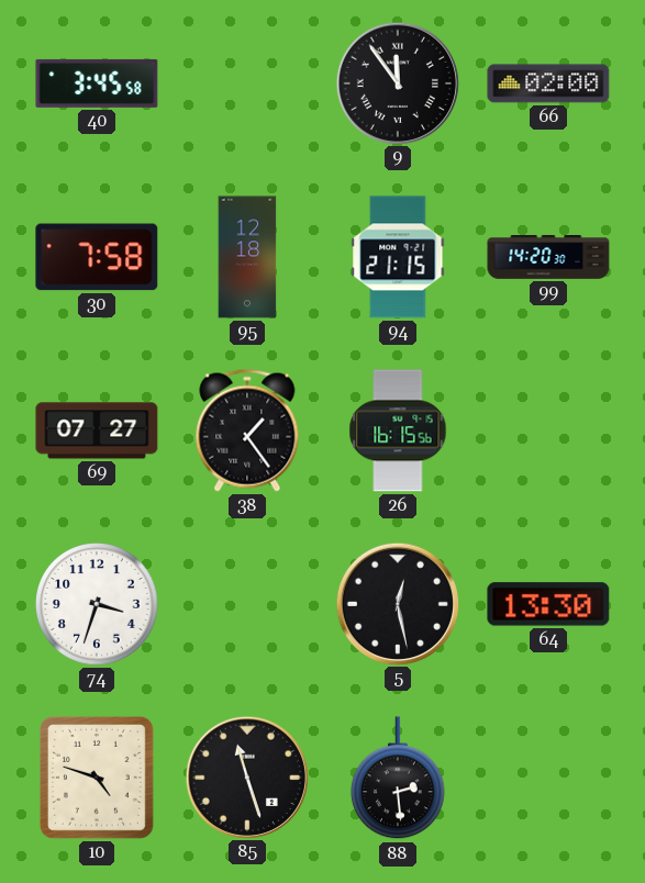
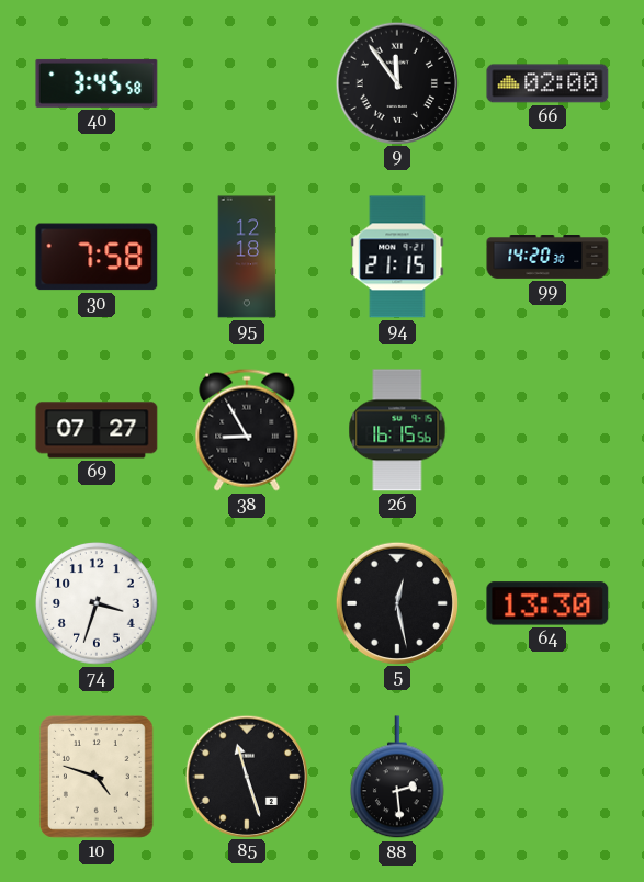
38: 1:24 -> 8:55 (247, 430)
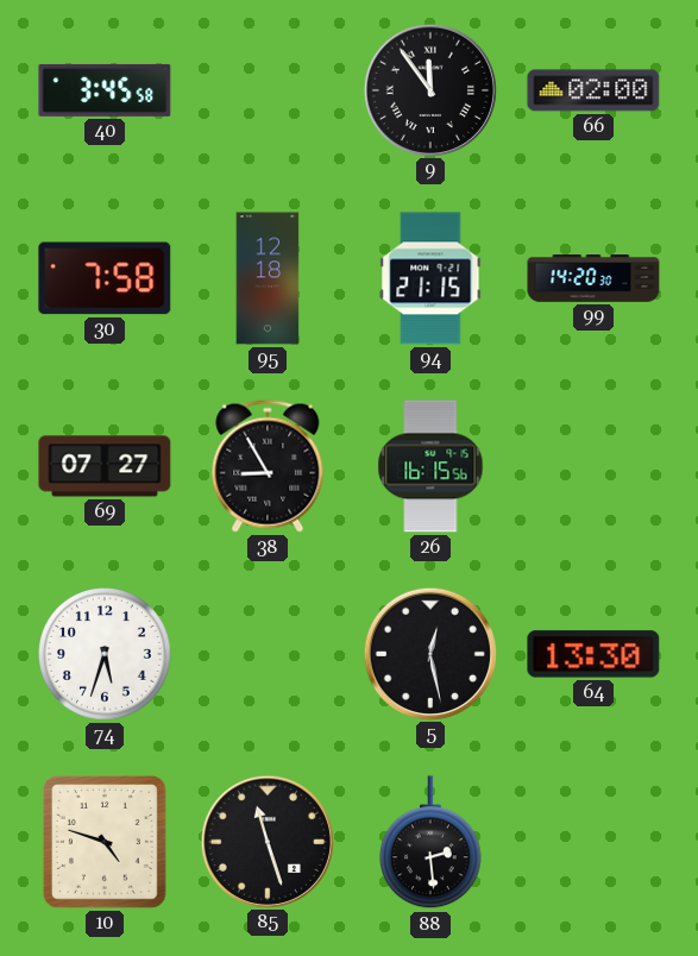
74: 3:33 -> 5:33 (105, 655)
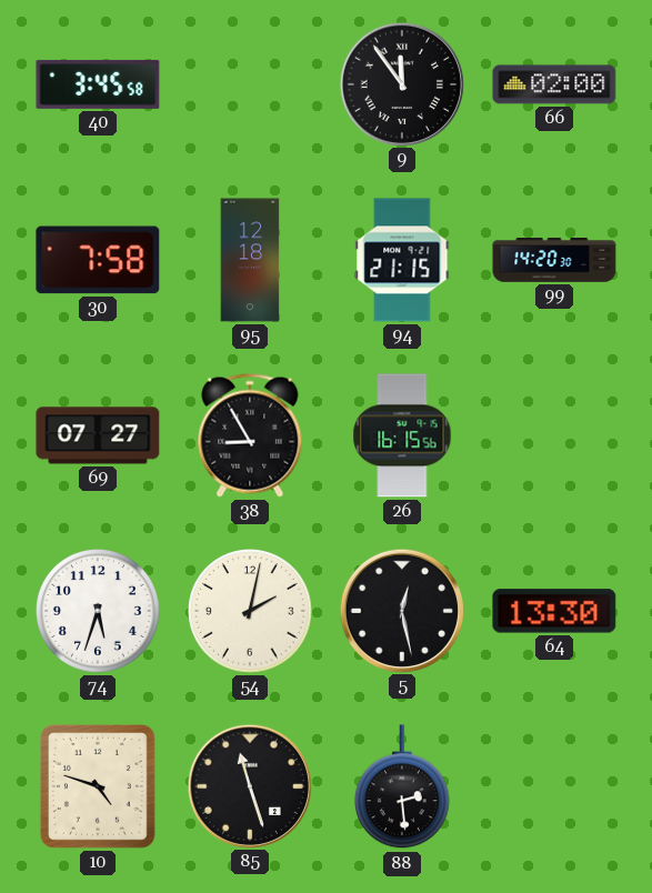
54: none -> 2:02 (250, 612)
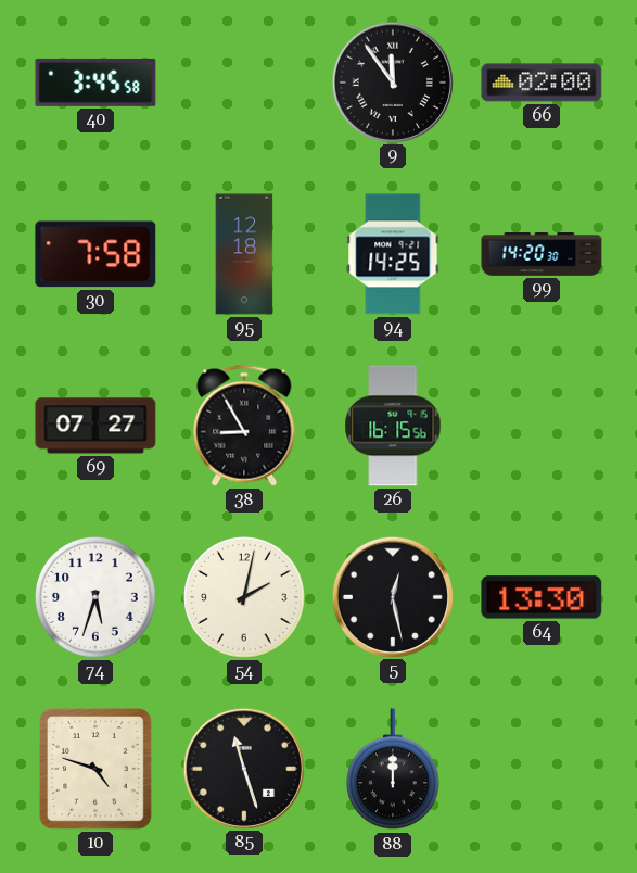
94: 21:15 -> 14:25 (393, 254)
88: 2:29 -> 12:00 (394, 770)
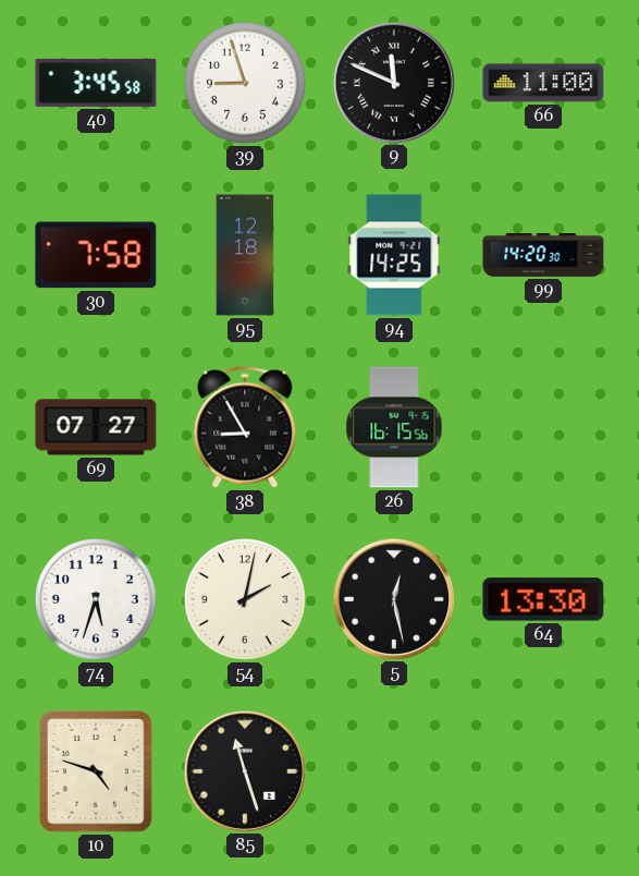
39: none -> 8:57 (245, 84)
9: 11:54 -> 11:49 (393, 82)
66: 02:00 -> 11:00 (543, 83)
88: 12:00 -> none (394, 770)
